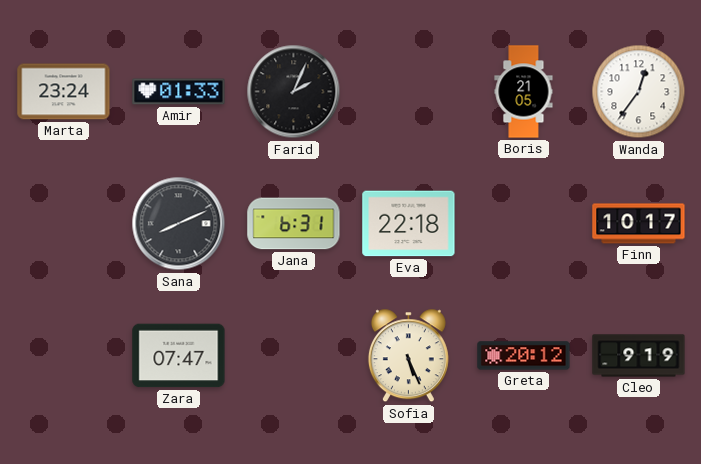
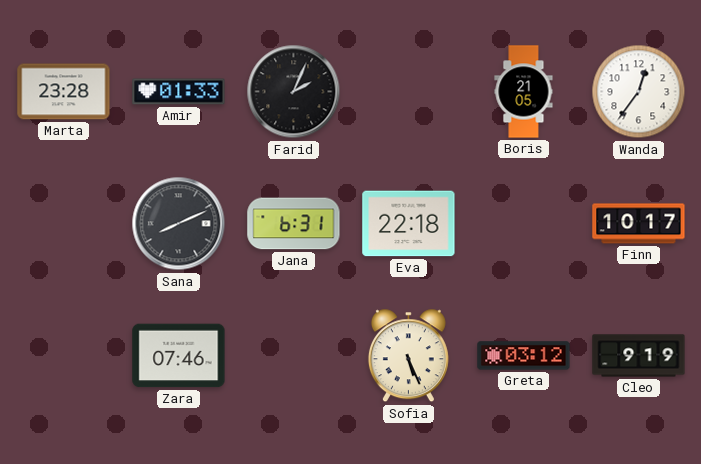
Marta: 23:24 -> 23:28 (64, 92)
Zara: 07:47 -> 07:46 (179, 356)
Greta: 20:12 -> 03:12 (524, 356)
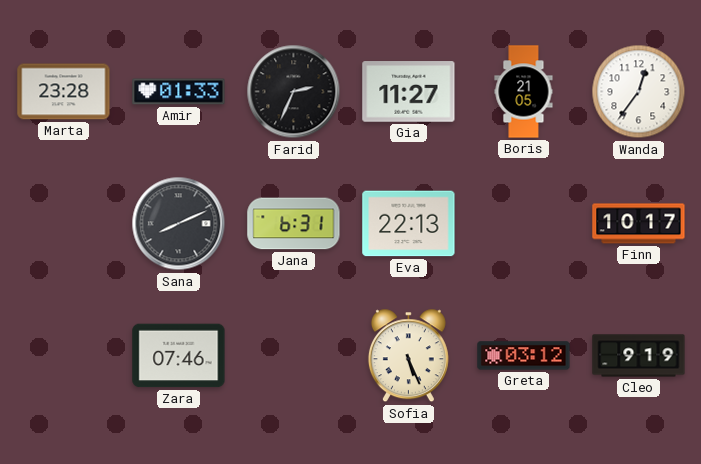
Farid: 2:04 -> 2:34 (294, 92)
Gia: none -> 11:27 (409, 92)
Eva: 22:18 -> 22:13 (409, 224)
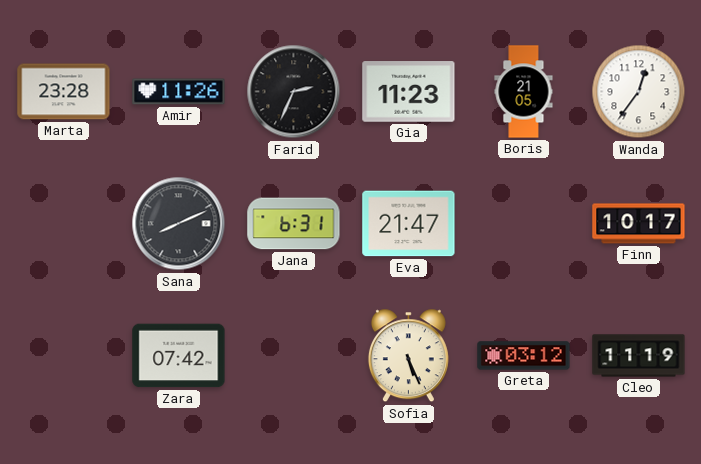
Amir: 01:33 -> 11:26 (179, 92)
Gia: 11:27 -> 11:23 (409, 92)
Eva: 22:13 -> 21:47 (409, 224)
Zara: 07:46 -> 07:42 (179, 356)
Cleo: 9:19 -> 11:19 (639, 356)
